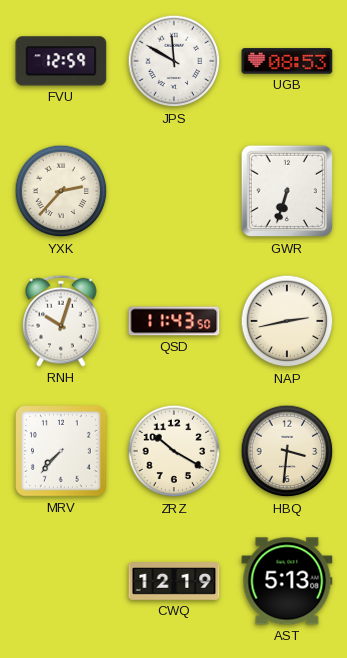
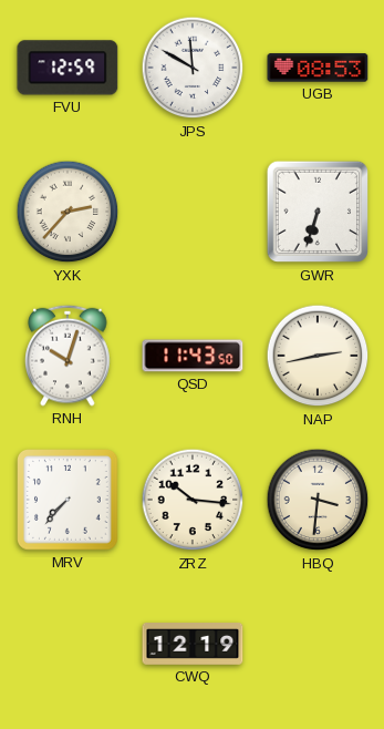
ZRZ: 10:20 -> 10:16 (193, 500)
AST: 5:13 -> none (287, 581)
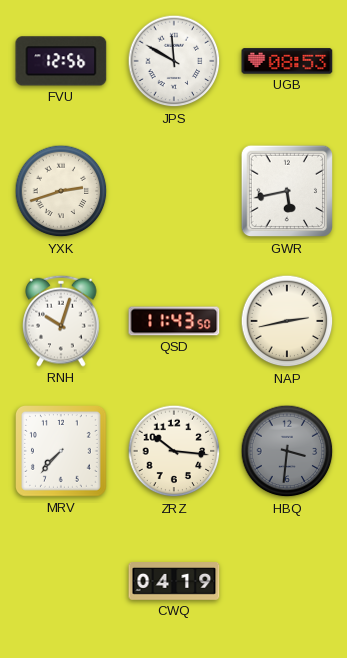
FVU: 12:59 -> 12:56 (61, 61)
YXK: 2:37 -> 2:42 (61, 191)
GWR: 6:33 -> 5:43 (287, 191)
HBQ dial: cream -> grey (287, 451)
CWQ: 12:19 -> 04:19 (174, 582)
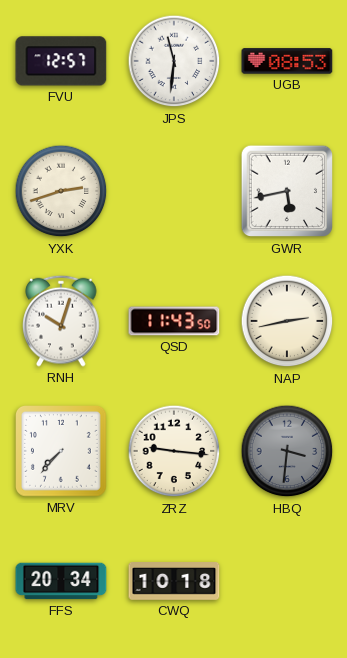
FVU: 12:56 -> 12:57 (61, 61)
JPS: 11:50 -> 11:31 (174, 61)
ZRZ: 10:16 -> 9:16 (174, 451)
FFS: none -> 20:34 (61, 581)
CWQ: 04:19 -> 10:18 (174, 582)
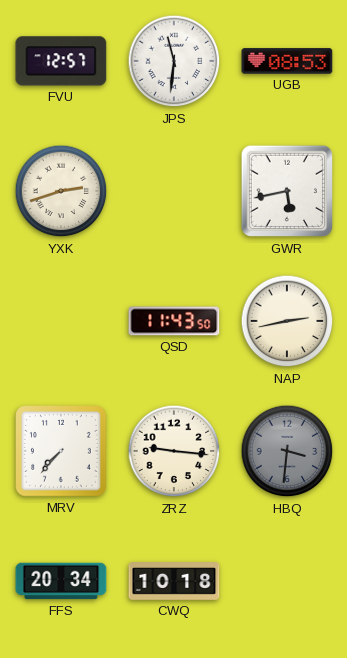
RNH: 10:03 -> none (61, 321)
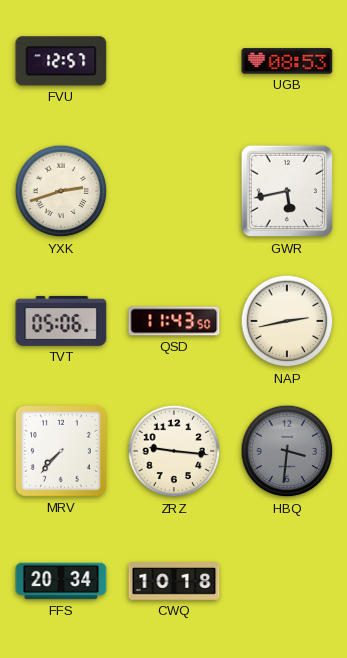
JPS: 11:31 -> none (174, 61)
TVT: none -> 05:06 (61, 321)
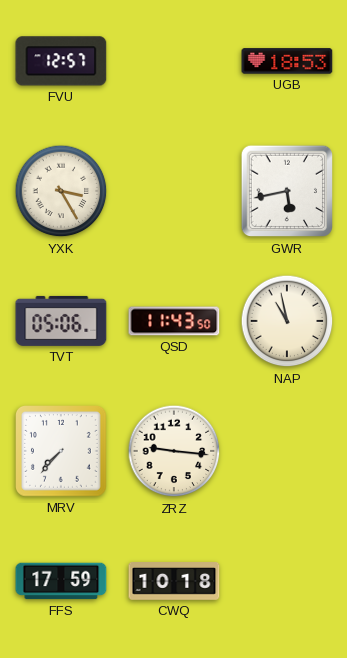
UGB: 08:53 -> 18:53 (287, 61)
YXK: 2:42 -> 3:25 (61, 191)
NAP: 2:43 -> 10:58 (287, 321)
HBQ: 3:31 -> none (287, 451)
FFS: 20:34 -> 17:59 (61, 581)
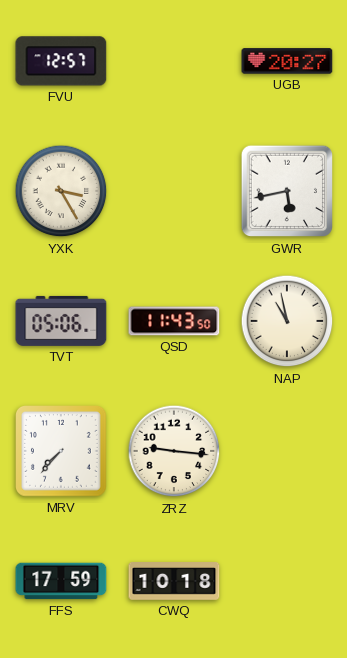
UGB: 18:53 -> 20:27 (287, 61)
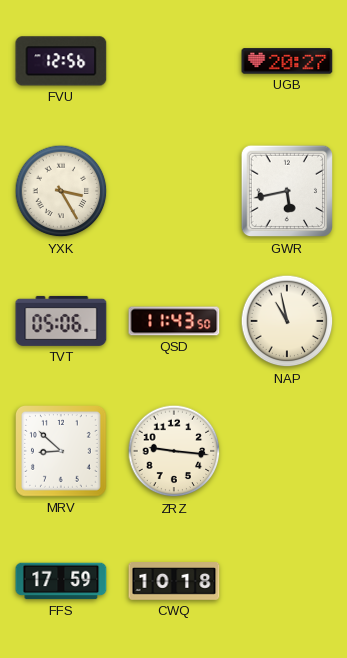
FVU: 12:57 -> 12:56 (61, 61)
MRV: 7:37 -> 8:52 (62, 452)
